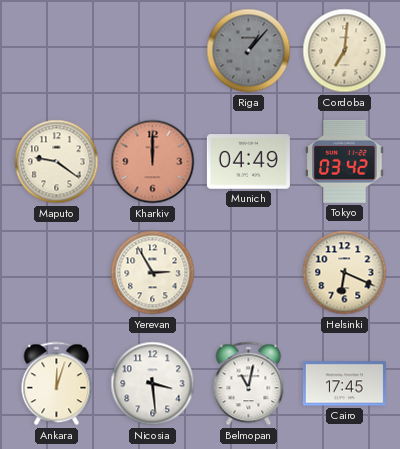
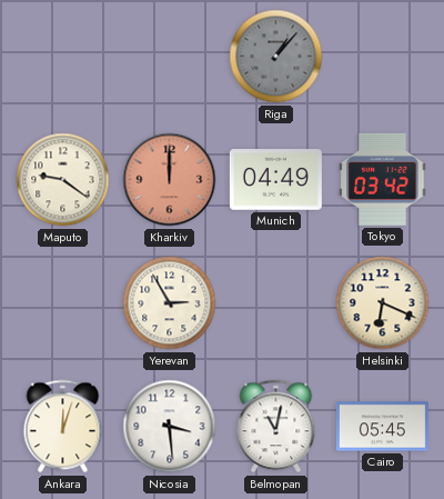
Cordoba: 7:01 -> none (345, 51)
Cairo: 17:45 -> 05:45 (382, 427)
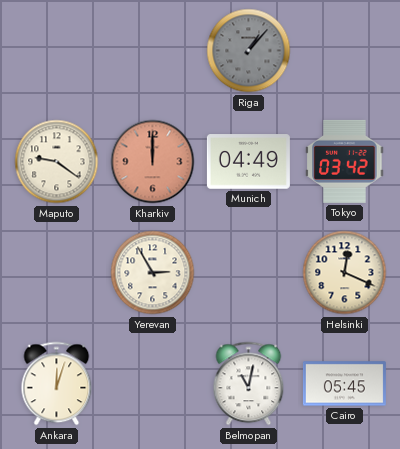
Helsinki: 6:19 -> 12:19 (345, 273)
Nicosia: 3:29 -> none (170, 427)
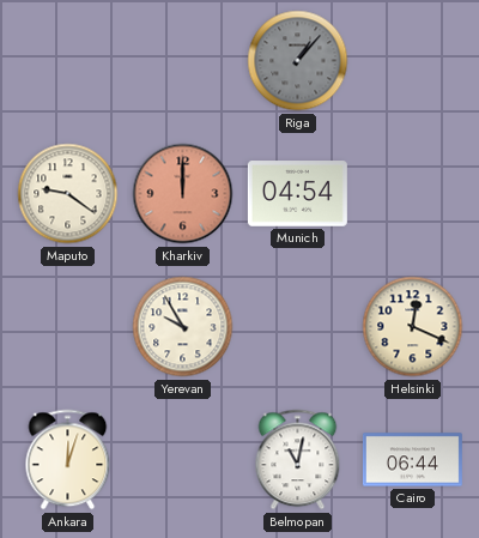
Munich: 04:49 -> 04:54 (297, 194)
Tokyo: 03:42 -> none (345, 161)
Yerevan: 2:55 -> 9:55 (183, 327)
Cairo: 05:45 -> 06:44 (412, 460)
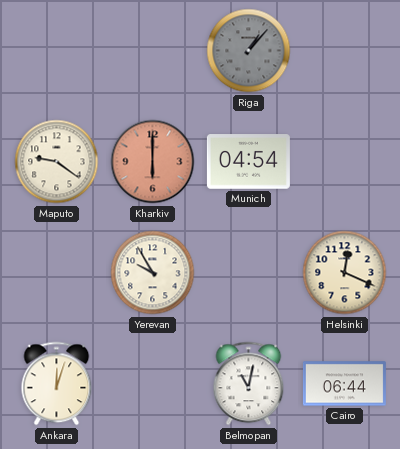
Kharkiv: 12:00 -> 6:00 (153, 162)
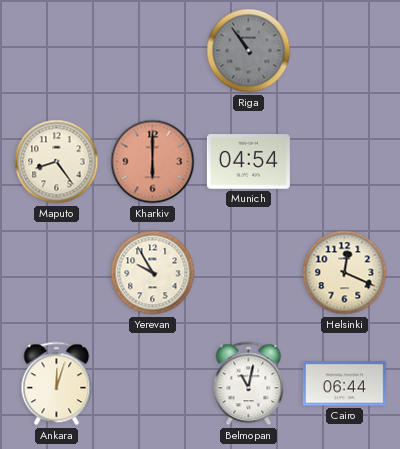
Riga: 1:07 -> 10:54 (249, 51)
Maputo: 9:21 -> 8:24 (57, 162)
